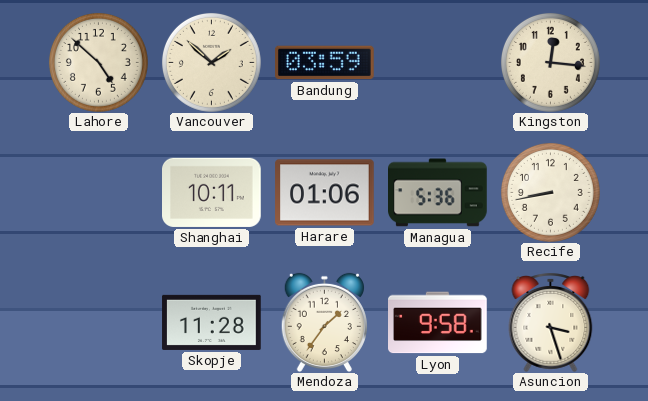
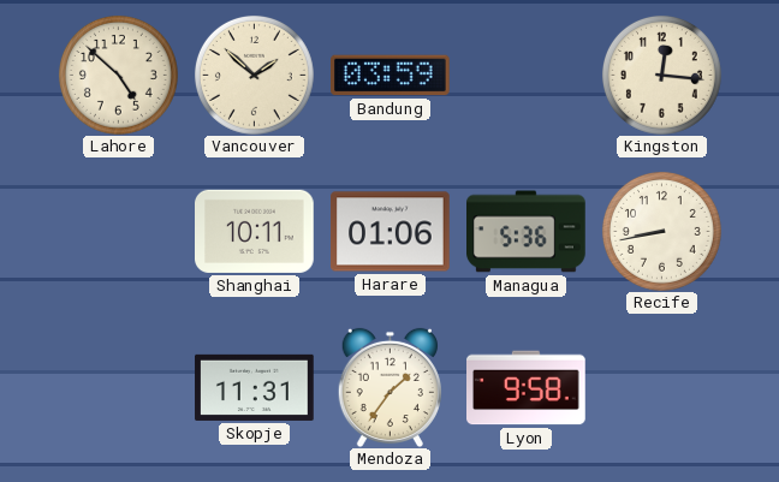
Skopje: 11:28 -> 11:31 (255, 387)
Asuncion: 3:27 -> none (551, 322)
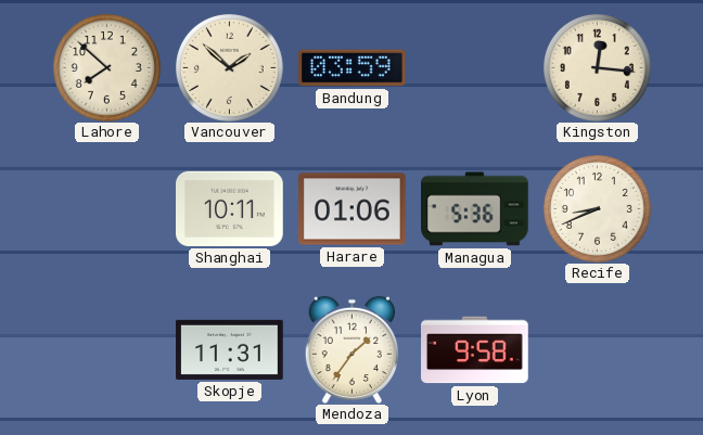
Lahore: 4:52 -> 7:52 (106, 67)
Recife: 8:43 -> 8:41 (597, 208)
